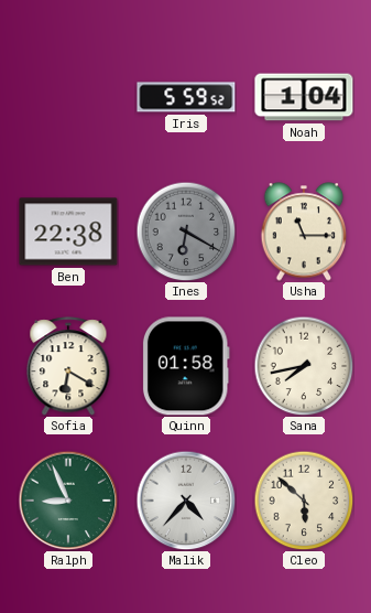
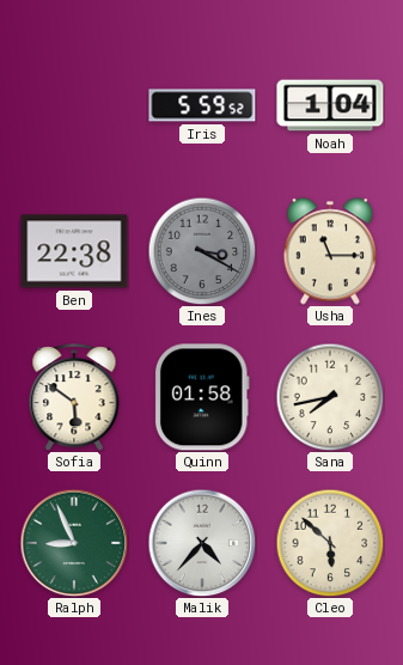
Ines: 6:20 -> 3:20 (202, 251)
Sofia: 6:20 -> 5:51 (74, 397)
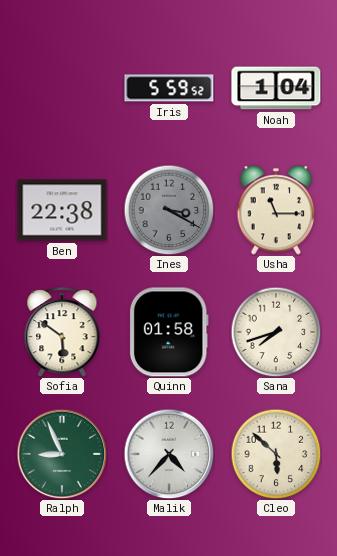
Sana: 7:43 -> 7:42 (276, 332)
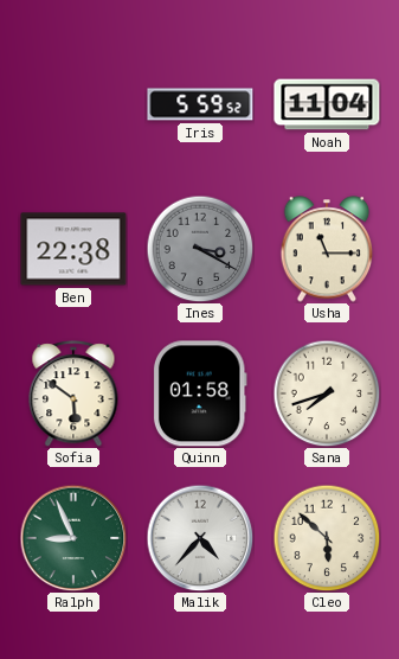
Noah: 1:04 -> 11:04 (327, 104)
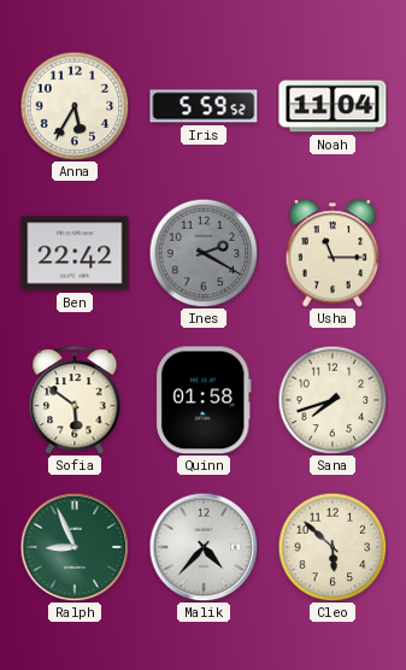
Anna: none -> 5:35 (75, 106)
Ben: 22:38 -> 22:42 (75, 253)
Ines: 3:20 -> 2:20 (204, 253)
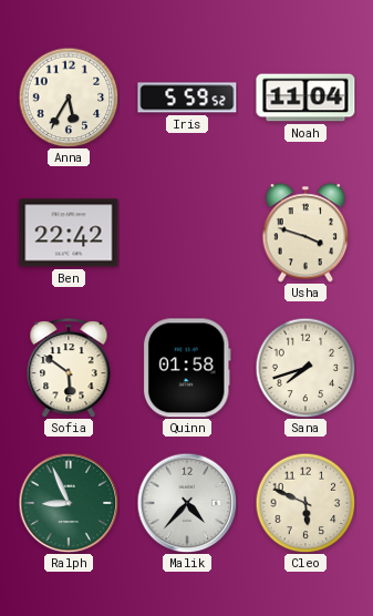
Ines: 2:20 -> none (204, 253)
Usha: 11:15 -> 3:48 (305, 233)
Cleo: 5:52 -> 5:49 (305, 503)
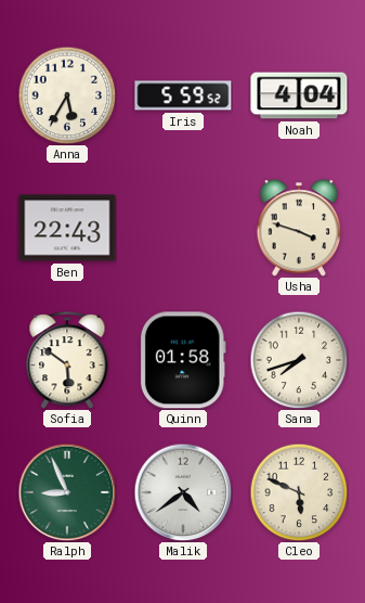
Noah: 11:04 -> 4:04 (299, 95)
Ben: 22:42 -> 22:43 (67, 228)
Malik: 4:37 -> 4:39 (183, 492)
